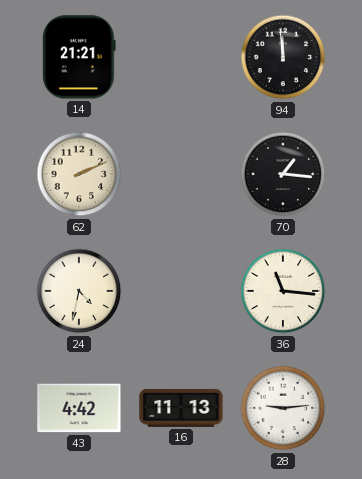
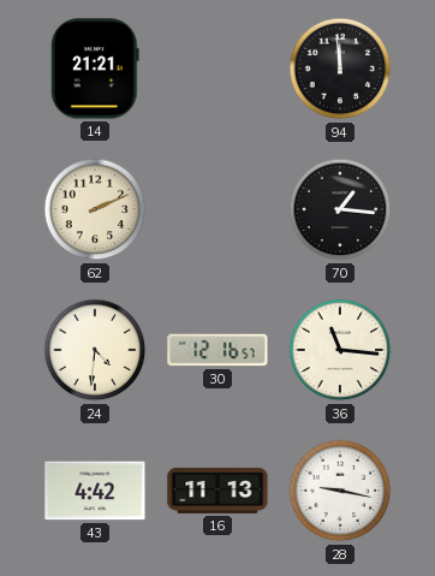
24: 4:32 -> 4:31 (95, 350)
30: none -> 12:16 (218, 350)
28: 9:14 -> 9:17 (340, 491)
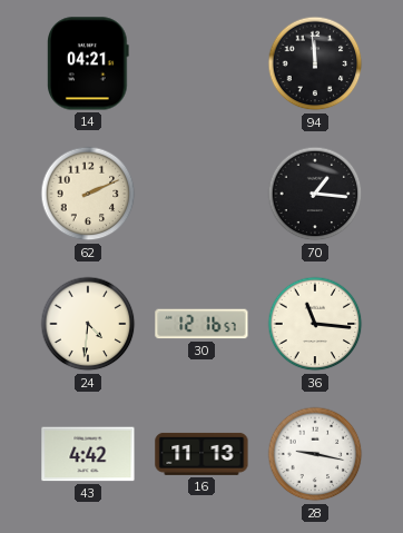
14: 21:21 -> 04:21 (89, 63)
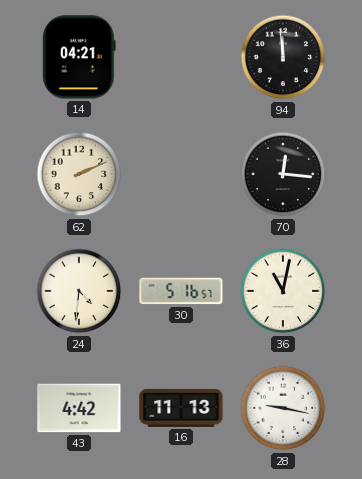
70: 1:16 -> 12:16 (283, 174)
30: 12:16 -> 5:16 (181, 291)
36: 11:16 -> 11:02 (283, 291)
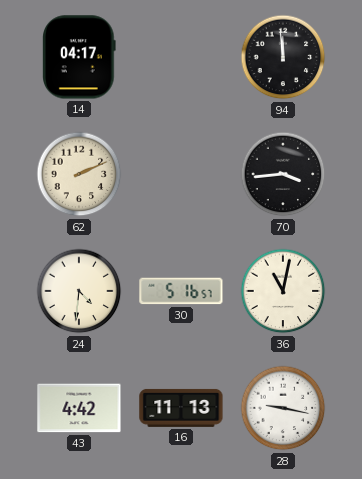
14: 04:21 -> 04:17 (80, 57)
70: 12:16 -> 3:44 (283, 174)
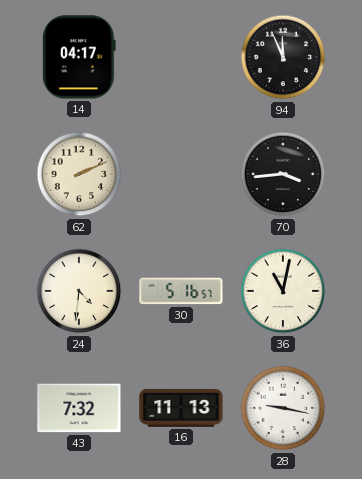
94: 11:59 -> 11:56 (283, 57)
43: 4:42 -> 7:32 (79, 408)
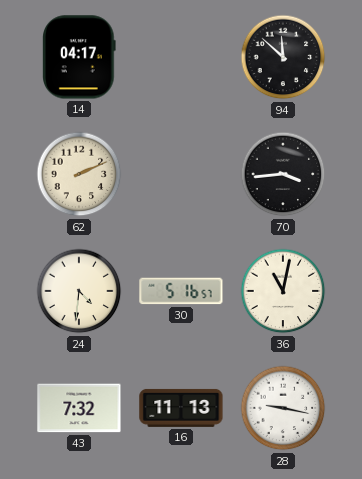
94: 11:56 -> 11:52 (283, 57)
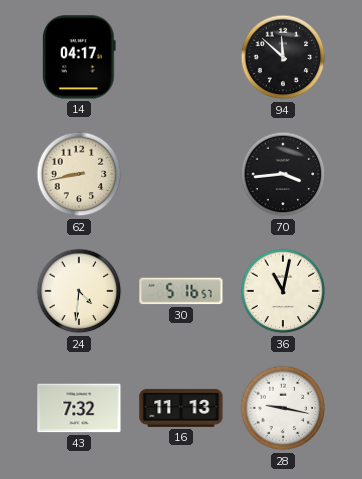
62: 2:11 -> 8:43 (79, 174)
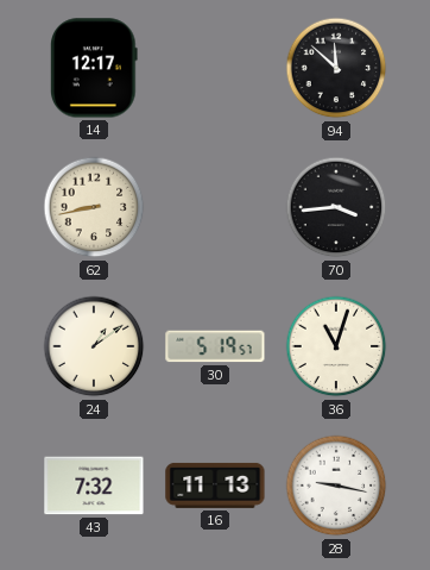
14: 04:17 -> 12:17 (95, 68)
24: 4:31 -> 1:09 (94, 346)
30: 5:16 -> 5:19 (215, 346)
36: 11:02 -> 11:03 (336, 346)
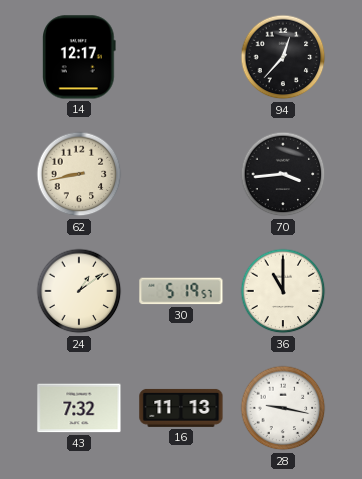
94: 11:52 -> 12:37 (283, 57)
36: 11:03 -> 11:00 (283, 291)
